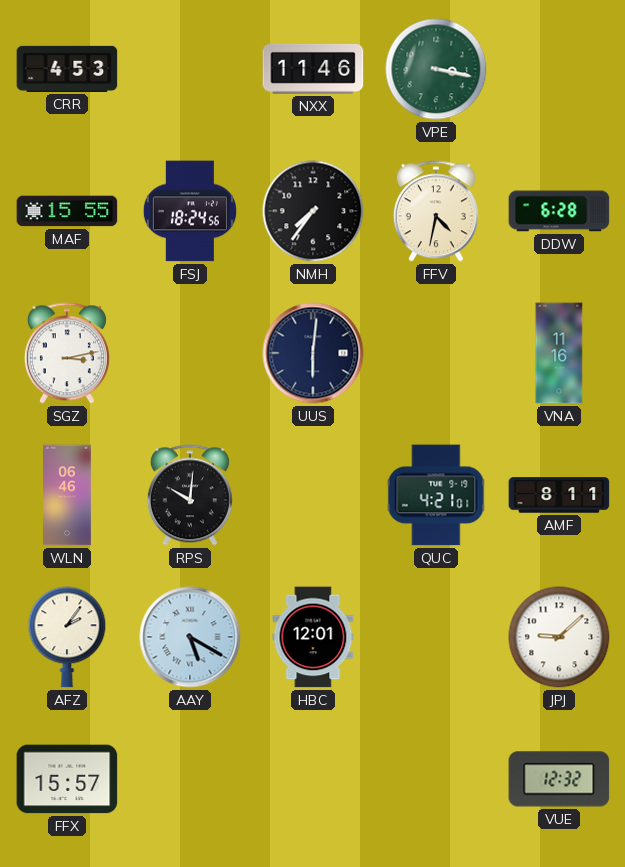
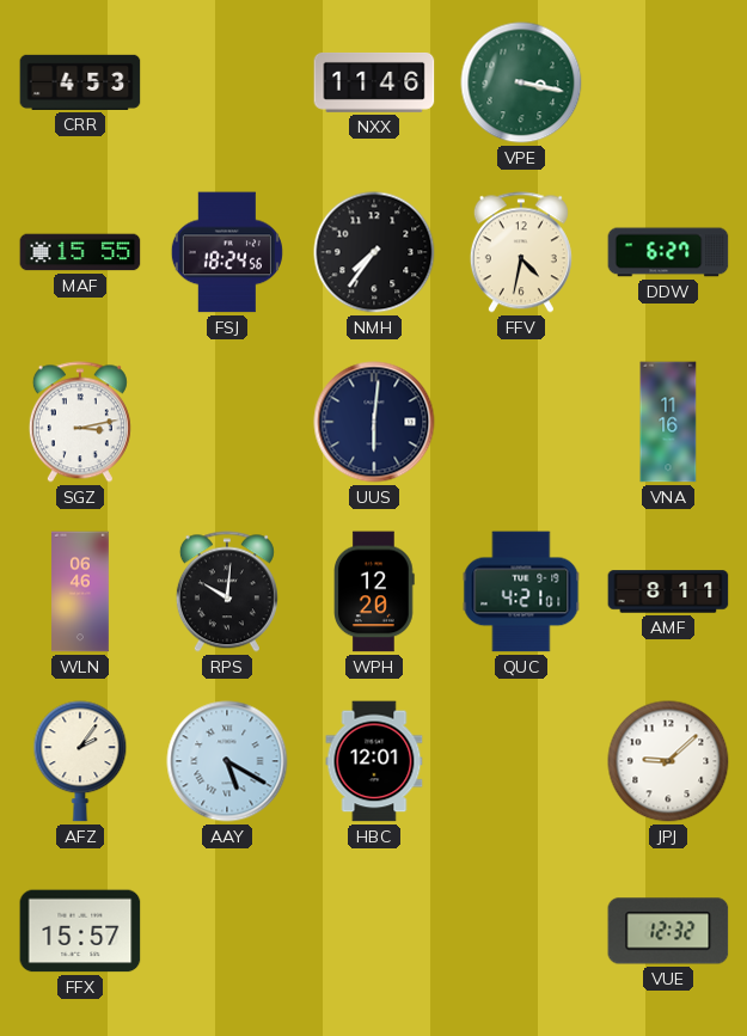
DDW: 6:28 -> 6:27 (668, 252)
WPH: none -> 12:20 (375, 591)
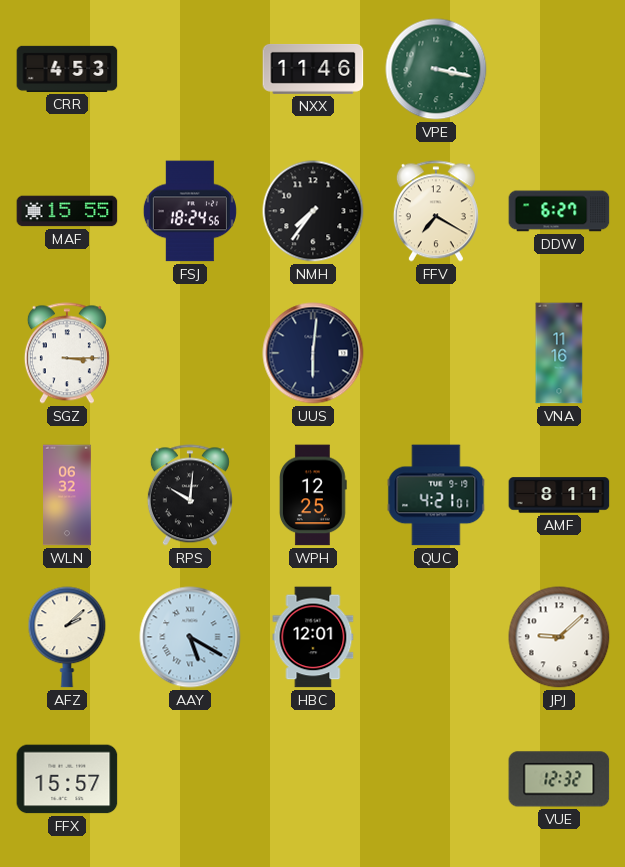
FFV: 4:32 -> 7:20 (436, 211)
SGZ: 3:13 -> 3:15 (67, 353)
WLN: 06:46 -> 06:32 (68, 495)
WPH: 12:20 -> 12:25 (314, 495)
AFZ: 2:06 -> 2:08 (67, 637)
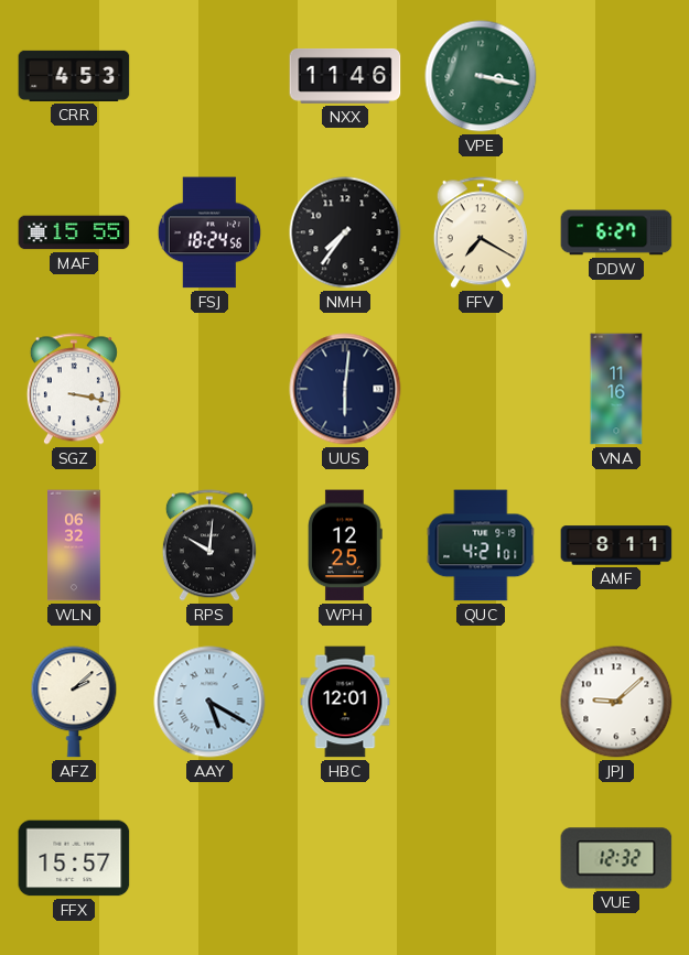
SGZ: 3:15 -> 3:17 (74, 389)
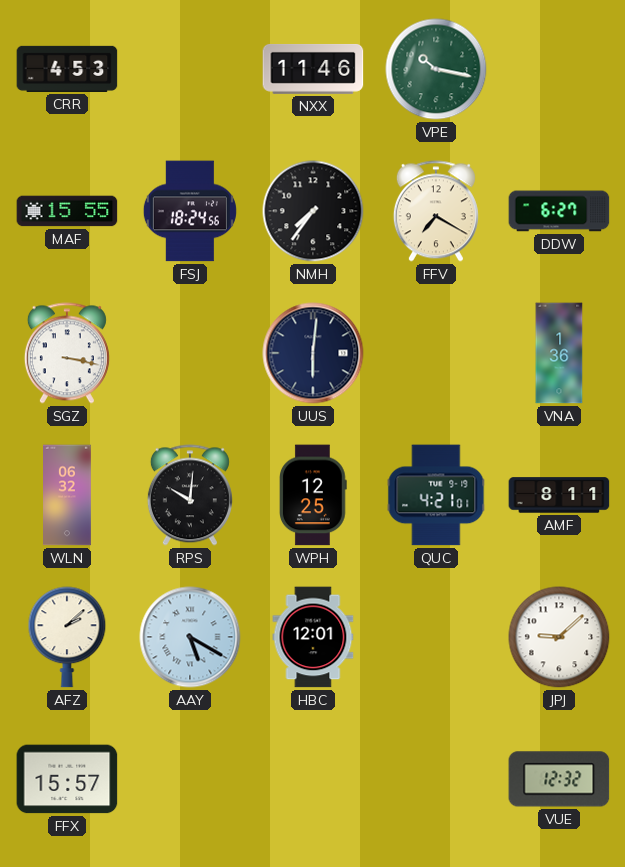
VPE: 3:17 -> 10:17 (436, 69)
VNA: 11:16 -> 1:36 (559, 353)
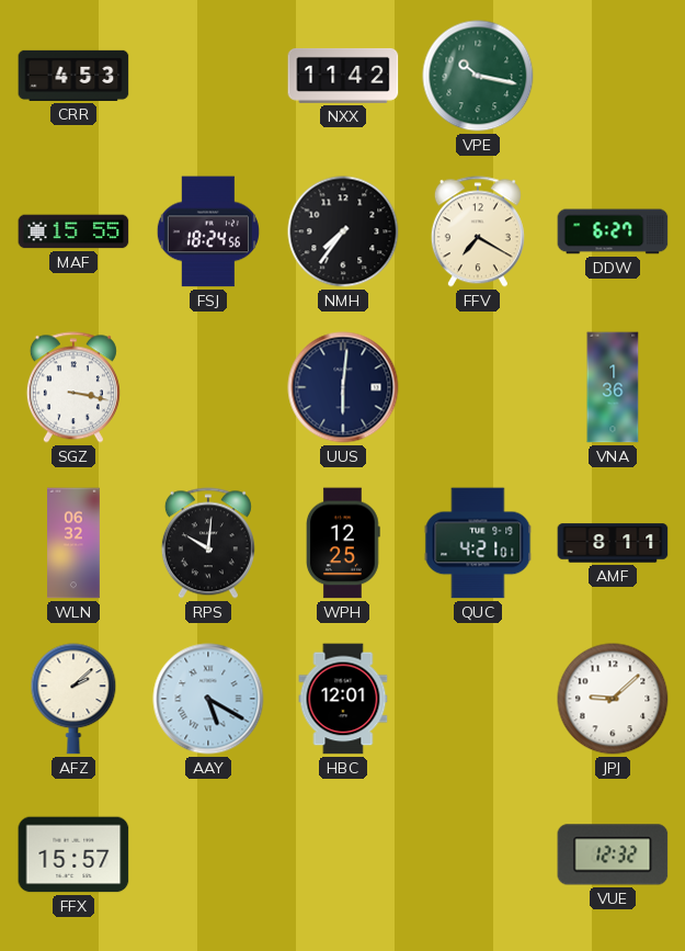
NXX: 11:46 -> 11:42 (343, 76)
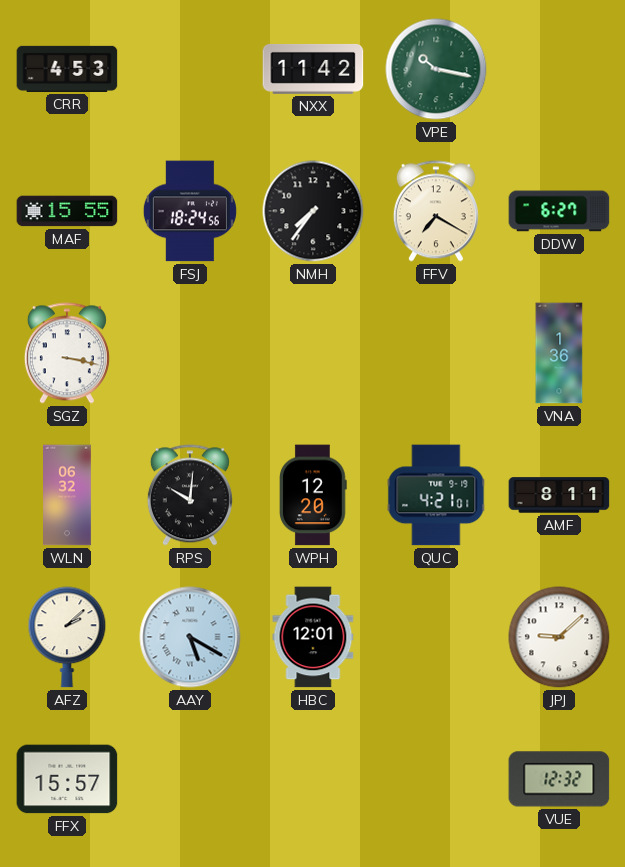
UUS: 6:01 -> none (343, 387)
WPH: 12:25 -> 12:20 (314, 495)
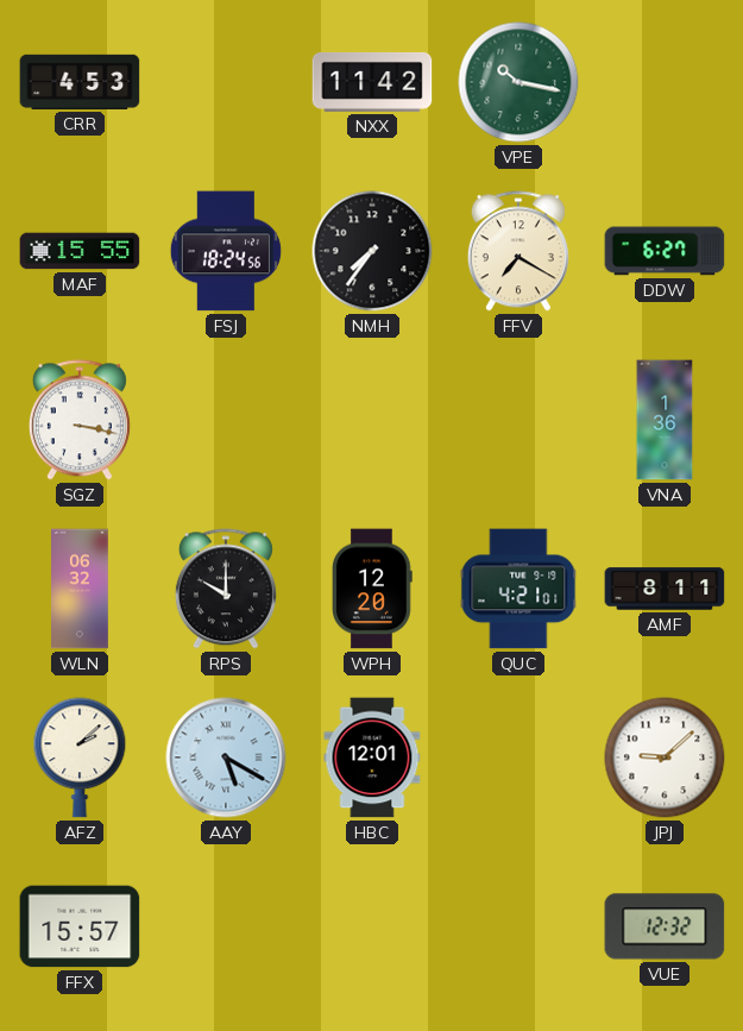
RPS: 10:01 -> 10:00 (226, 589)
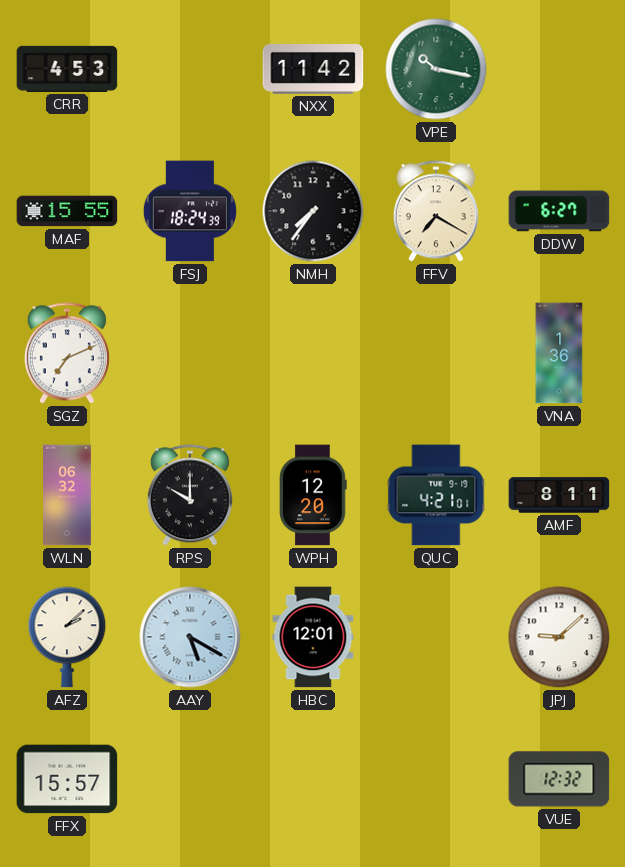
FSJ: 18:24:56 -> 18:24:39 (190, 211)
SGZ: 3:17 -> 7:11 (67, 353)
